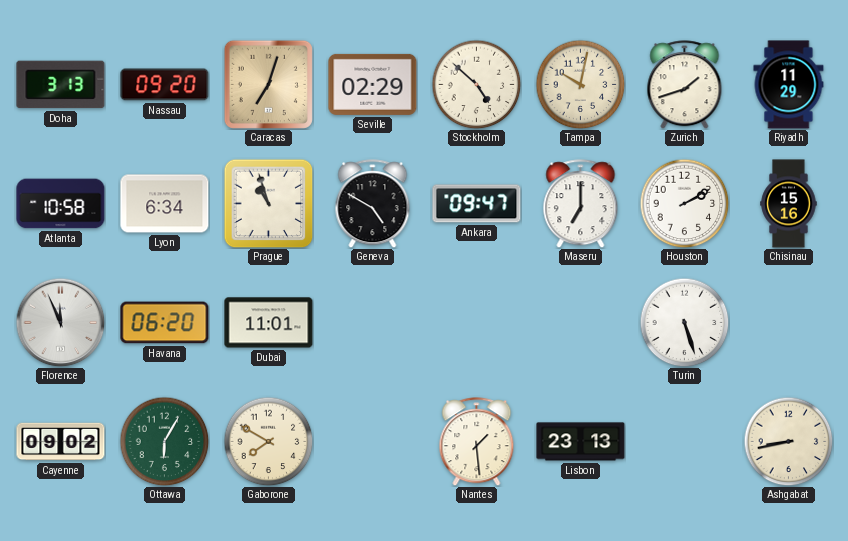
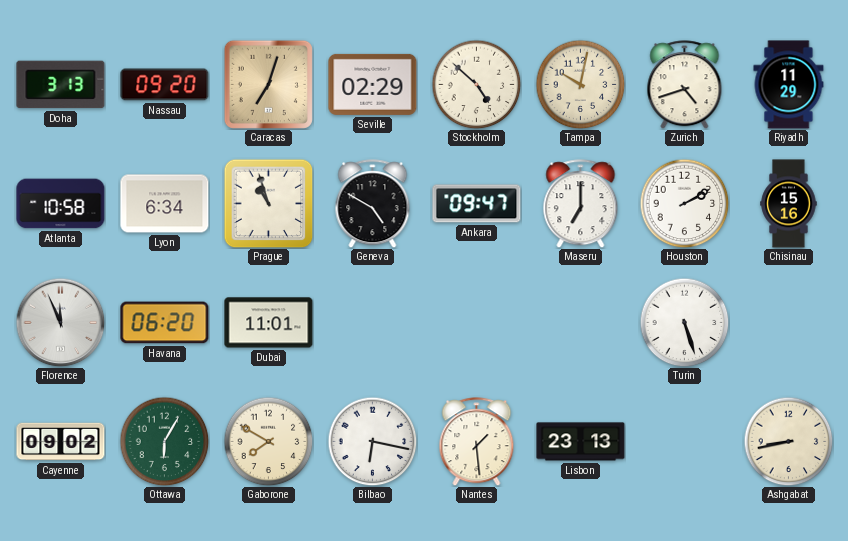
Zurich: 1:42 -> 4:42 (685, 85)
Bilbao: none -> 6:17 (372, 441)
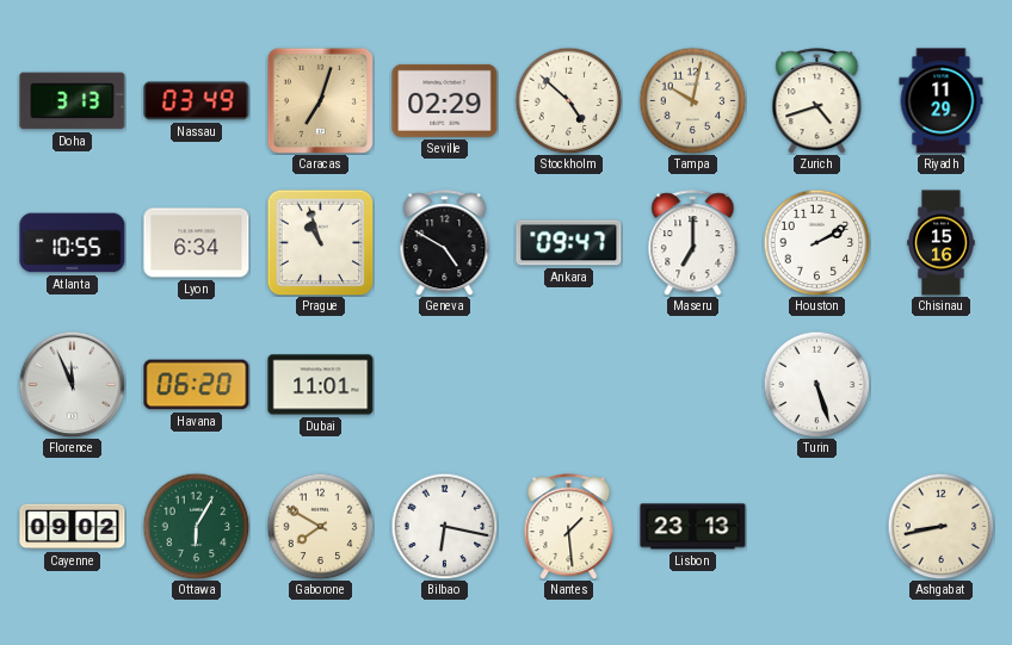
Nassau: 09:20 -> 03:49 (197, 101)
Atlanta: 10:58 -> 10:55 (73, 243)
